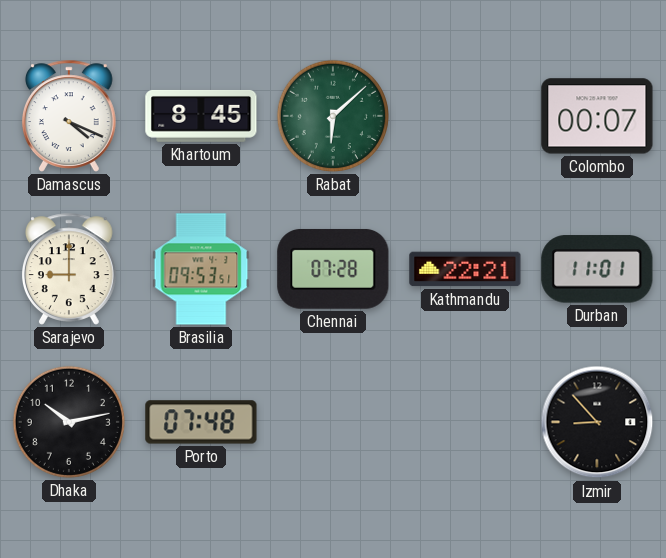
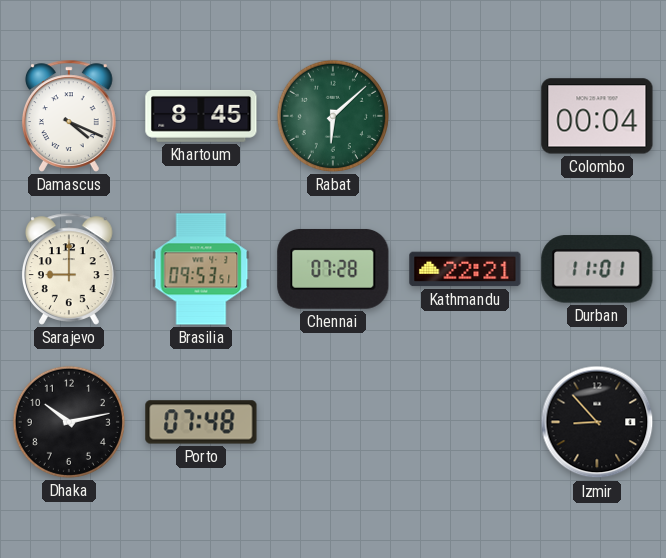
Colombo: 00:07 -> 00:04 (597, 116)
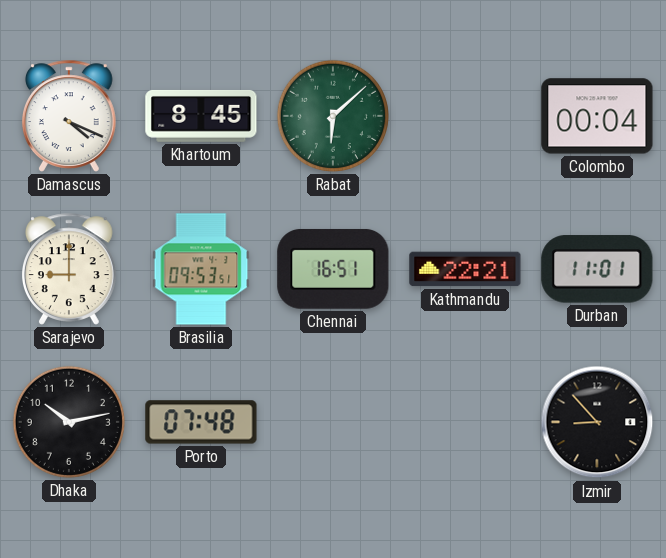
Chennai: 07:28 -> 16:51 (333, 269)
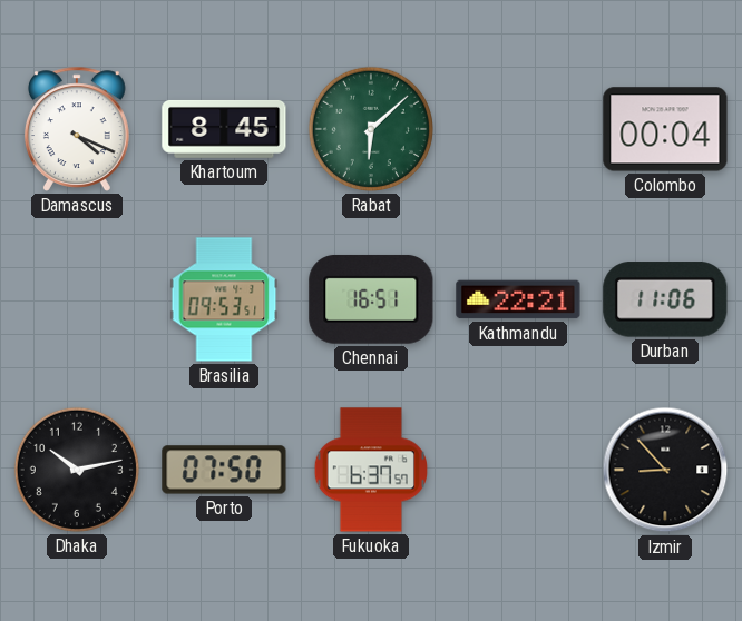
Sarajevo: 9:00 -> none (69, 269)
Durban: 11:01 -> 11:06 (665, 299)
Porto: 07:48 -> 07:50 (224, 470)
Fukuoka: none -> 6:37 (370, 470)
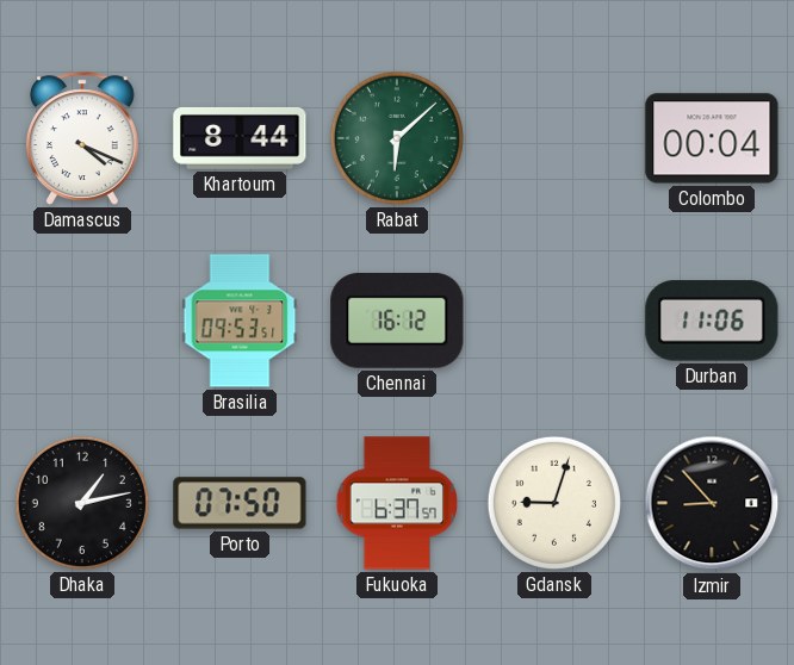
Khartoum: 8:45 -> 8:44 (240, 138)
Chennai: 16:51 -> 16:12 (397, 321)
Kathmandu: 22:21 -> none (518, 299)
Dhaka: 10:13 -> 1:13 (82, 503)
Gdansk: none -> 9:03 (554, 503)
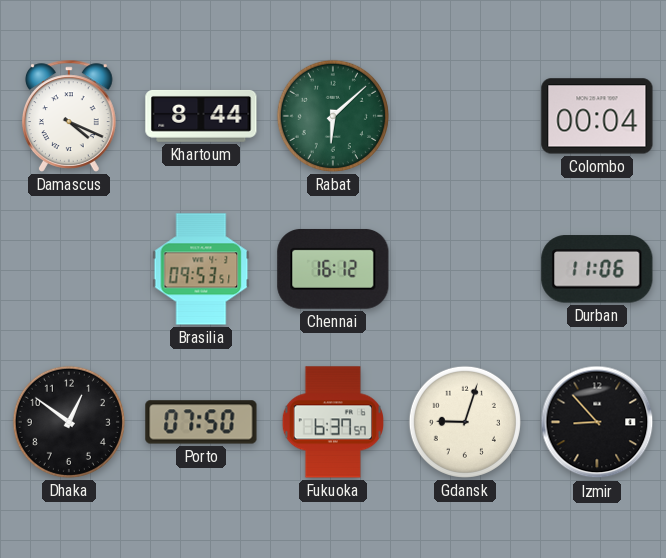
Dhaka: 1:13 -> 12:51 (69, 422)
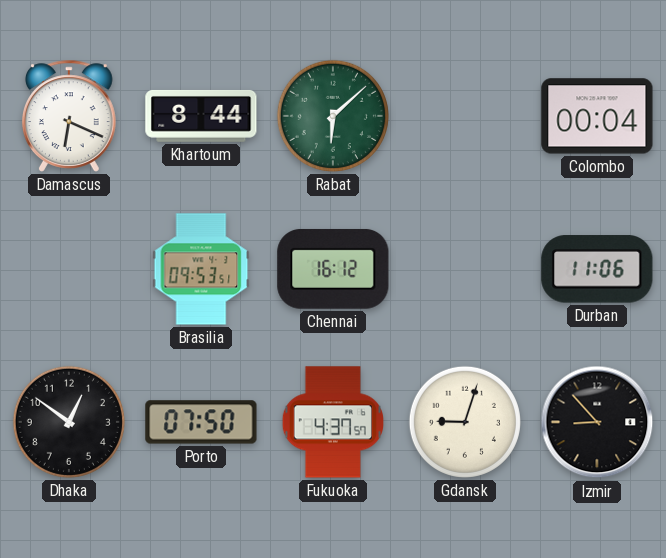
Damascus: 4:19 -> 6:19 (69, 116)
Fukuoka: 6:37 -> 4:37 (332, 422)
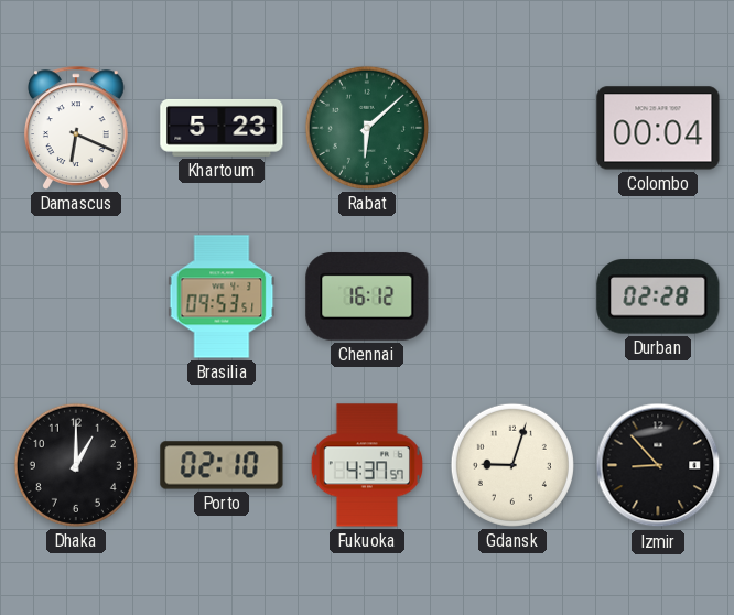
Khartoum: 8:44 -> 5:23 (222, 128)
Durban: 11:06 -> 02:28 (658, 296)
Dhaka: 12:51 -> 1:00 (76, 465)
Porto: 07:50 -> 02:10 (222, 465)
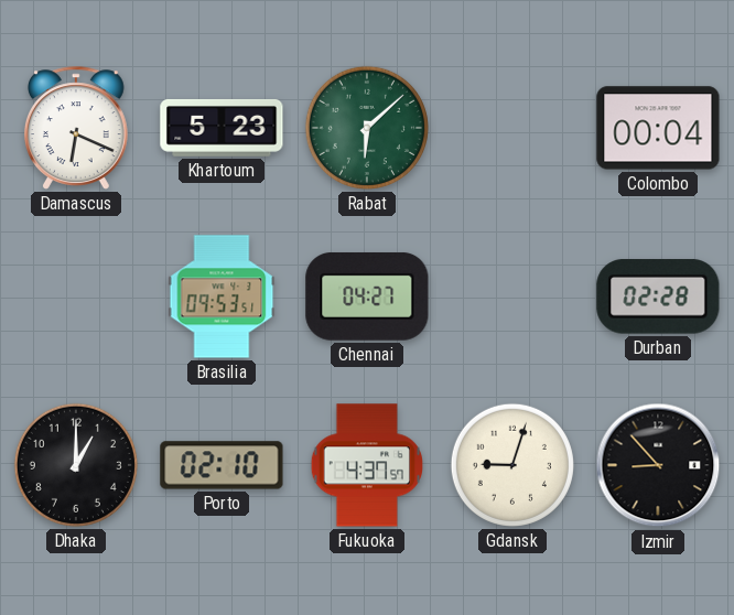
Chennai: 16:12 -> 04:27 (367, 296)
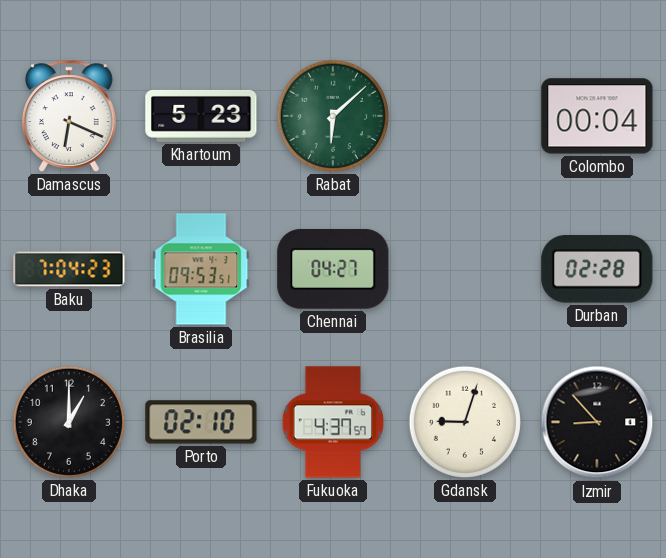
Baku: none -> 7:04 (69, 269)
